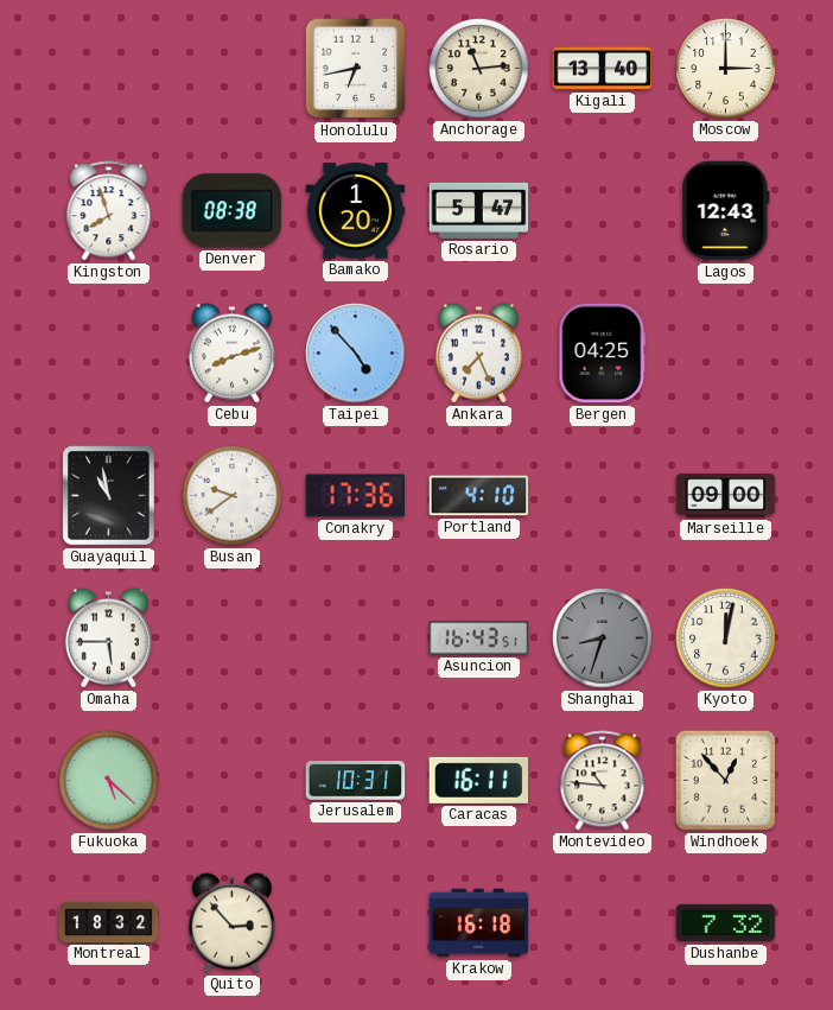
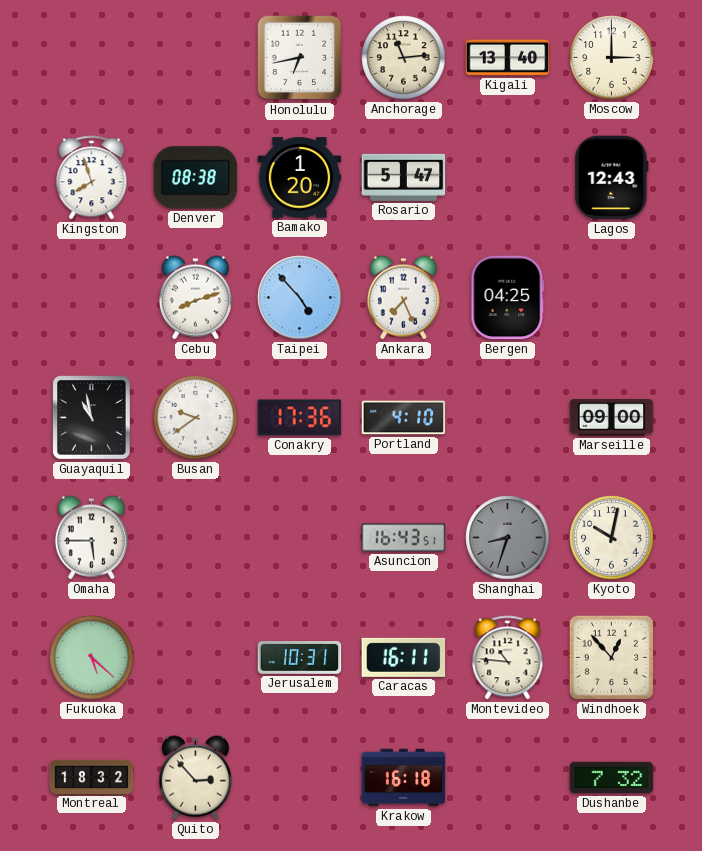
Kyoto: 12:02 -> 10:02 (612, 538)
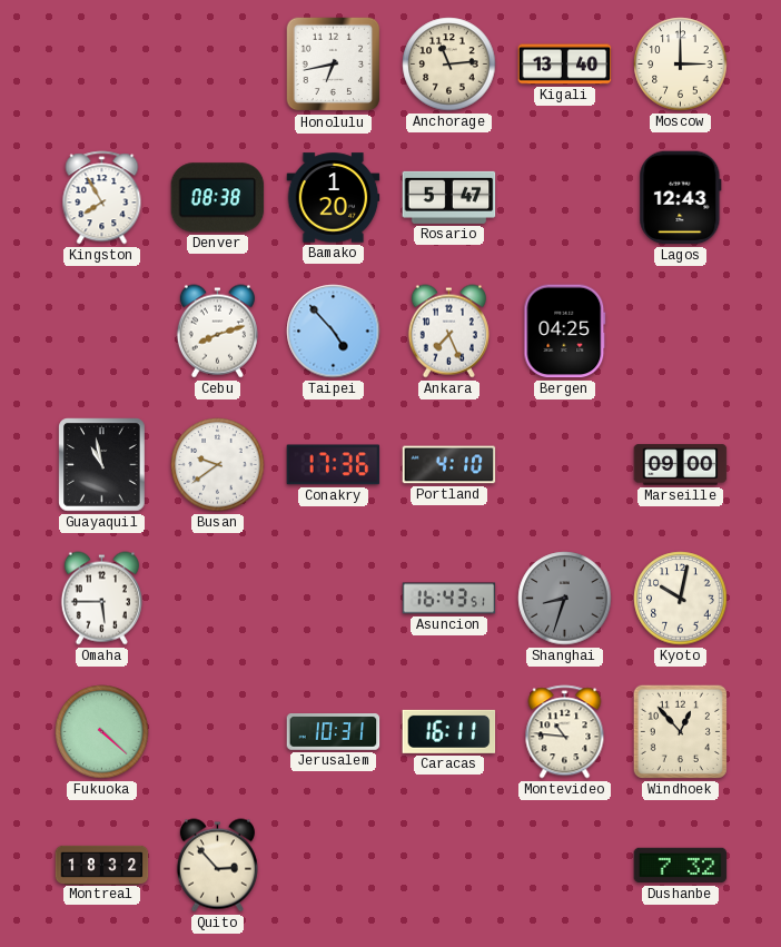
Kingston: 7:57 -> 7:55 (102, 198)
Fukuoka: 5:22 -> 4:22 (102, 732)
Krakow: 16:18 -> none (404, 778)
